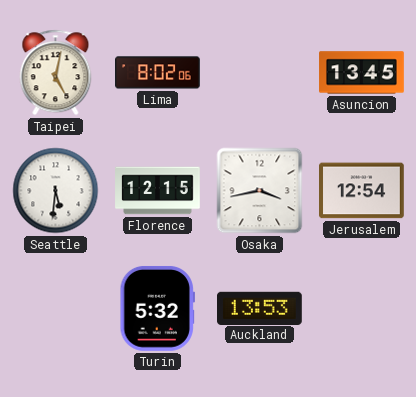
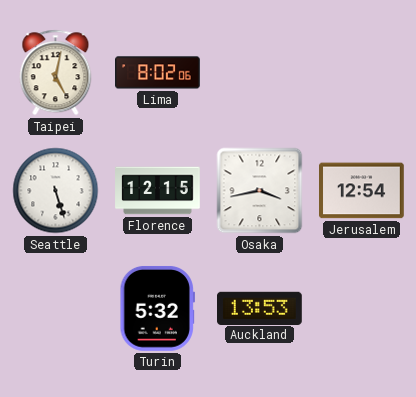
Asuncion: 13:45 -> none (362, 73)
Seattle: 5:31 -> 5:27 (56, 191)
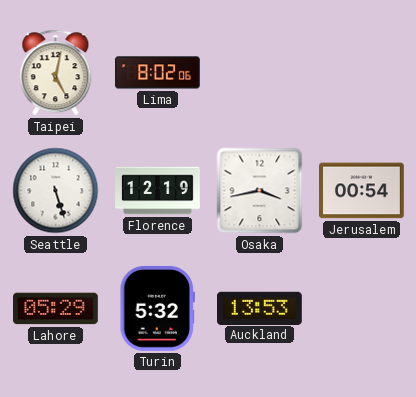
Florence: 12:15 -> 12:19 (158, 191)
Jerusalem: 12:54 -> 00:54 (362, 191)
Lahore: none -> 05:29 (56, 309)
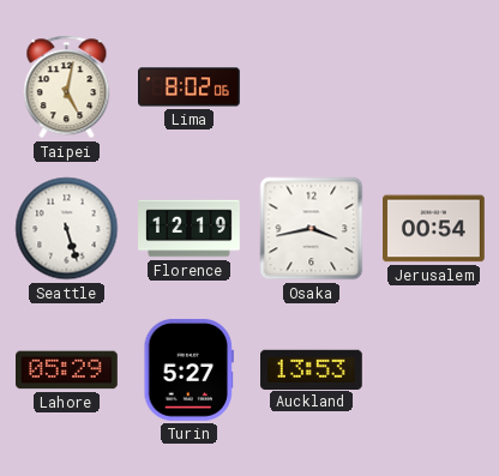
Turin: 5:32 -> 5:27 (188, 369)
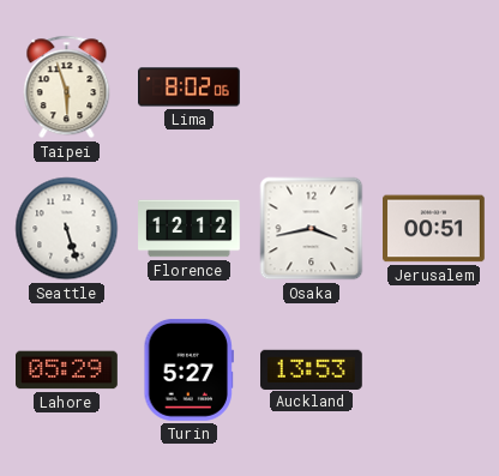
Taipei: 5:02 -> 5:57 (67, 88)
Florence: 12:19 -> 12:12 (190, 229)
Jerusalem: 00:54 -> 00:51 (434, 229)
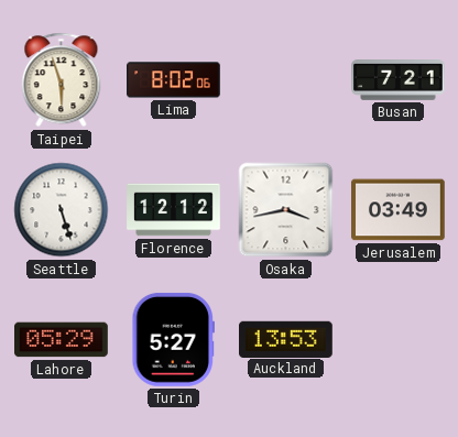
Busan: none -> 7:21 (399, 80)
Jerusalem: 00:51 -> 03:49 (399, 210)
